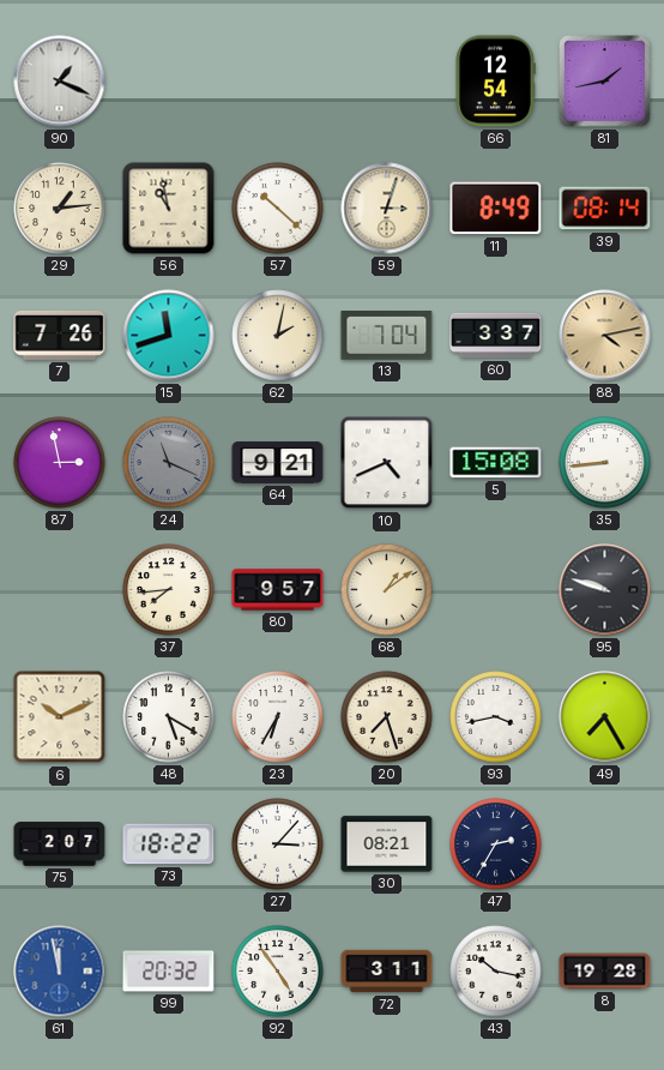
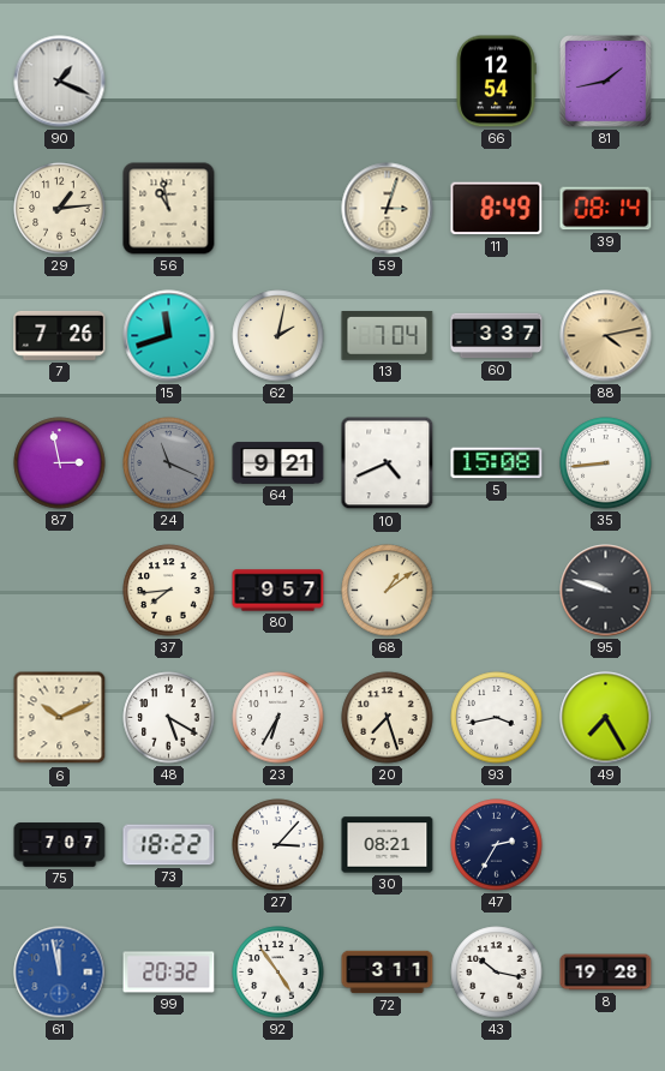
57: 10:22 -> none (278, 209)
75: 2:07 -> 7:07 (60, 845)
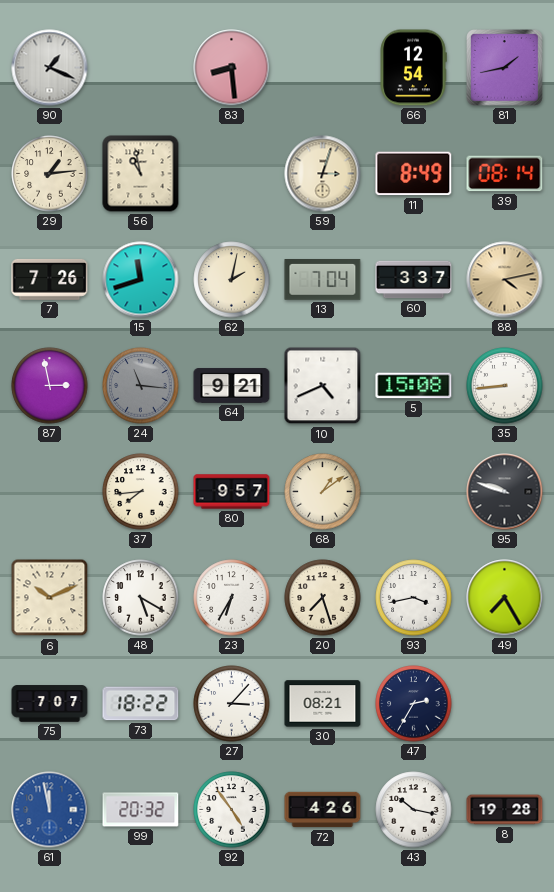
83: none -> 8:29 (232, 68)
24: 11:19 -> 11:16 (141, 386)
72: 3:11 -> 4:26 (323, 810)
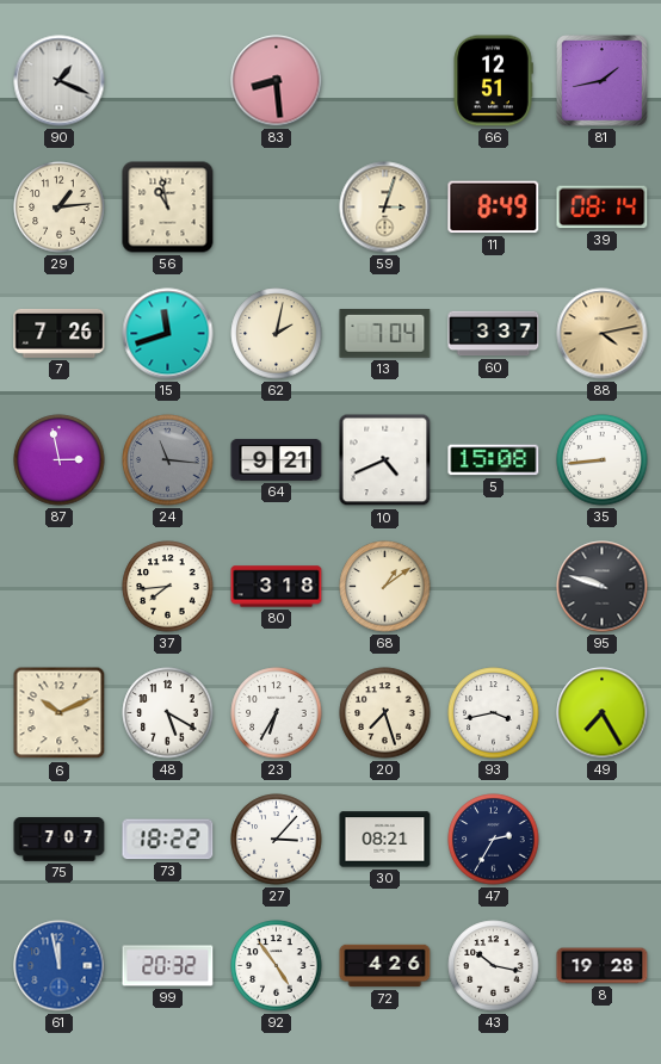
66: 12:54 -> 12:51 (493, 81)
80: 9:57 -> 3:18 (277, 587)
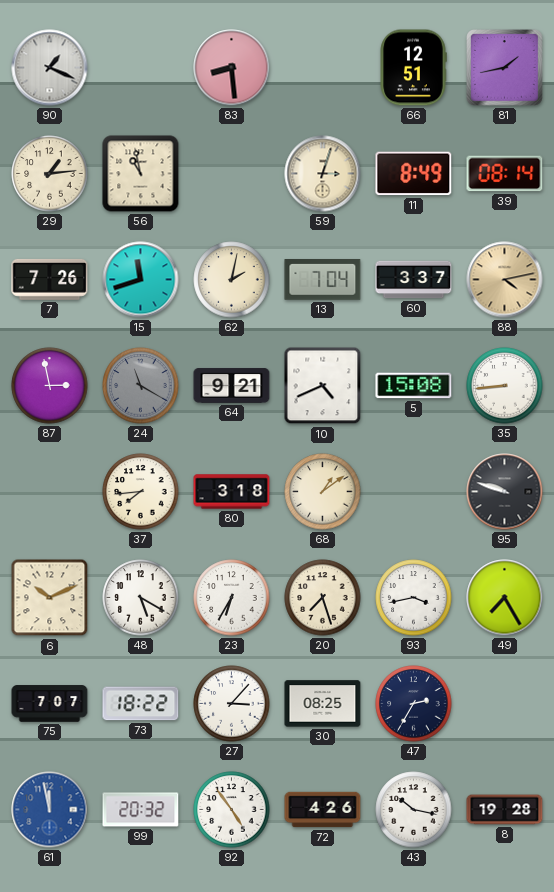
24: 11:16 -> 11:20 (141, 386)
30: 08:21 -> 08:25 (323, 704)
